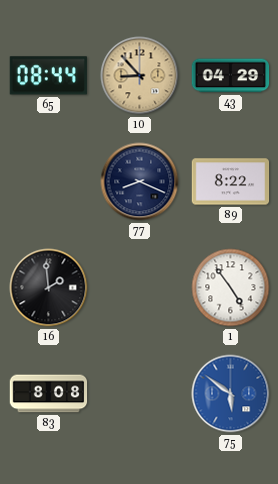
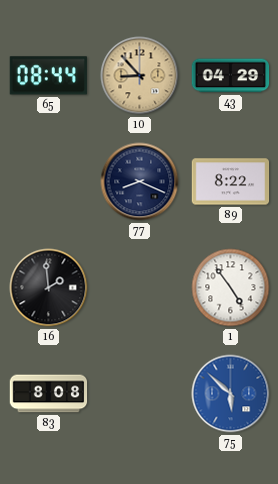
75: 5:51 -> 5:52 (231, 394)
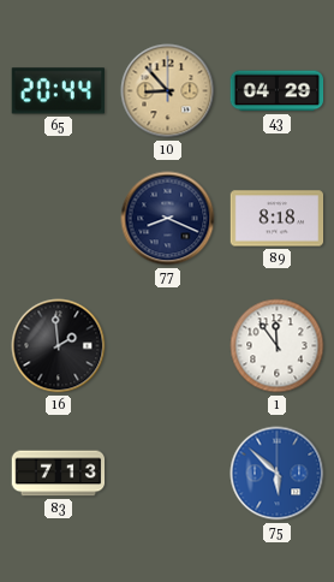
65: 08:44 -> 20:44 (58, 91)
89: 8:22 -> 8:18 (278, 219)
1: 4:54 -> 11:54 (278, 346)
83: 8:08 -> 7:13 (59, 474)
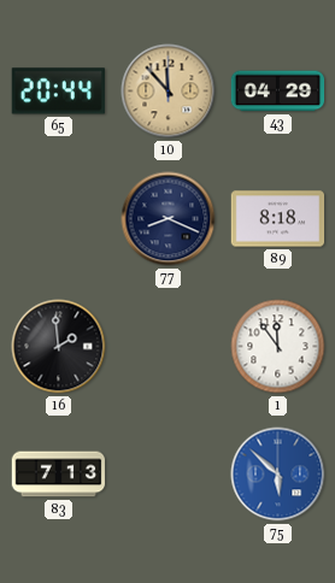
10: 8:53 -> 11:53 (169, 92)
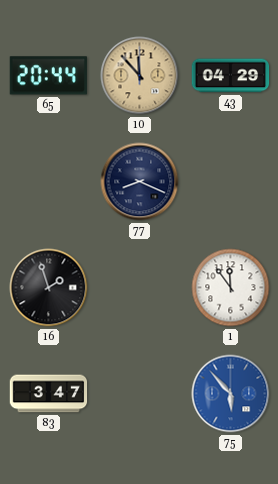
89: 8:18 -> none (278, 219)
16: 1:59 -> 1:57 (49, 288)
83: 7:13 -> 3:47 (49, 394)
75: 5:52 -> 5:53 (231, 394)
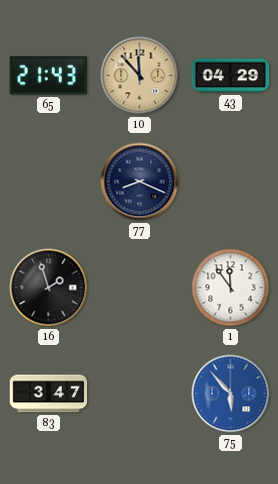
65: 20:44 -> 21:43 (48, 76)
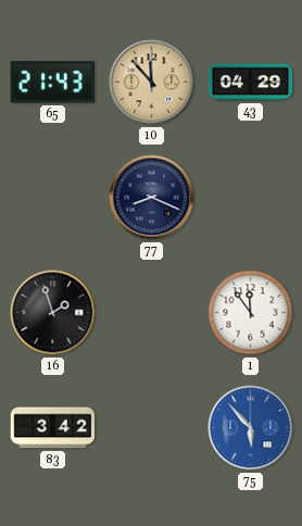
83: 3:47 -> 3:42 (53, 428)
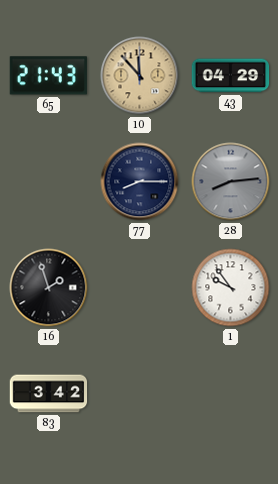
77: 8:19 -> 8:15 (140, 182)
28: none -> 8:14 (231, 182)
1: 11:54 -> 9:54 (231, 288)
75: 5:53 -> none (251, 428)
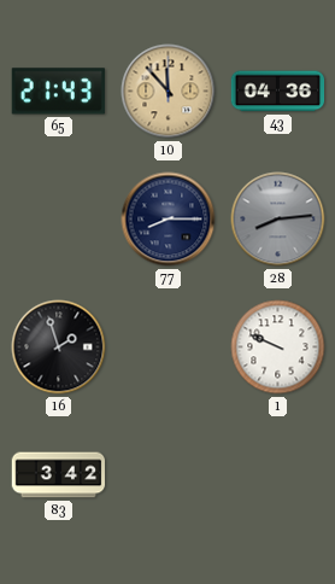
43: 04:29 -> 04:36 (278, 92)
1: 9:54 -> 9:49 (278, 348)
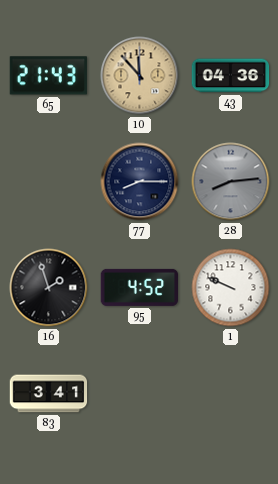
95: none -> 4:52 (139, 287)
83: 3:42 -> 3:41 (49, 394)
